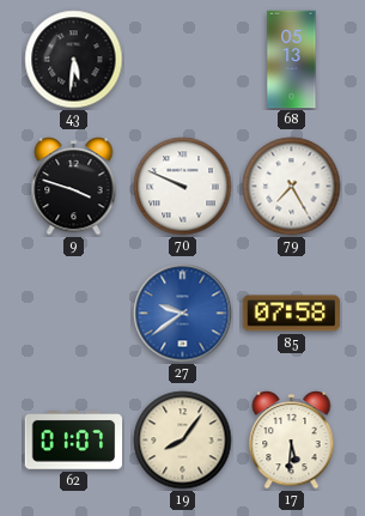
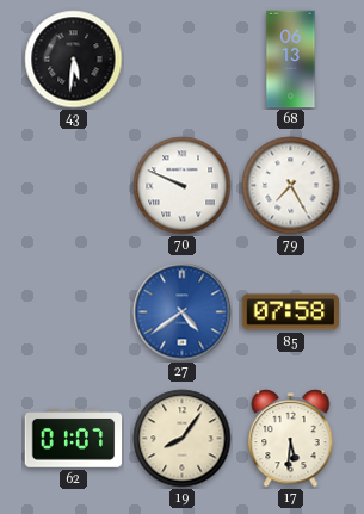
68: 05:13 -> 06:13 (291, 60)
9: 3:48 -> none (74, 187)
27: 9:39 -> 4:39 (183, 312)
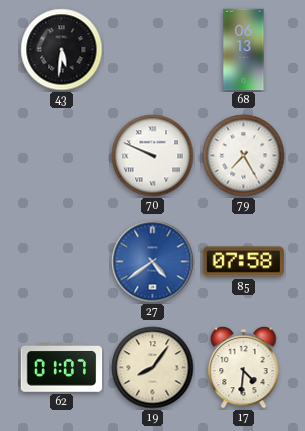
17: 5:31 -> 4:31 (244, 368)
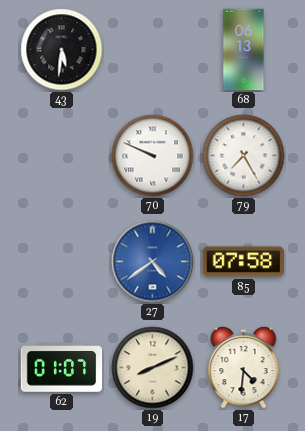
19: 8:06 -> 8:11 (153, 368)
